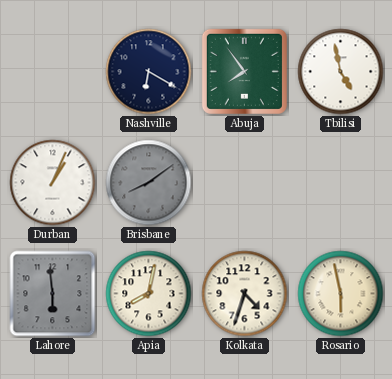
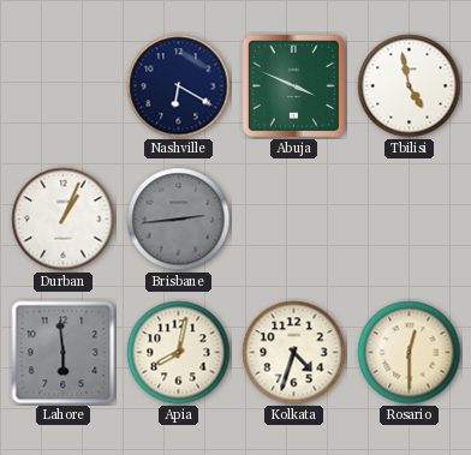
Abuja: 7:54 -> 3:49 (293, 85)
Brisbane: 8:09 -> 2:44 (179, 220)
Rosario: 5:58 -> 12:30 (410, 353)
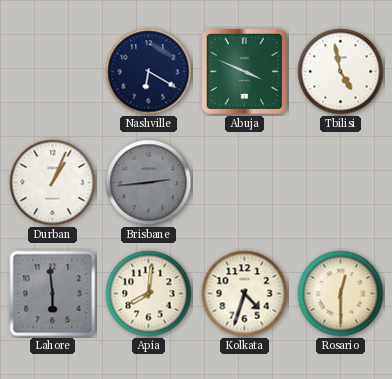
Apia: 8:02 -> 8:01 (149, 294)
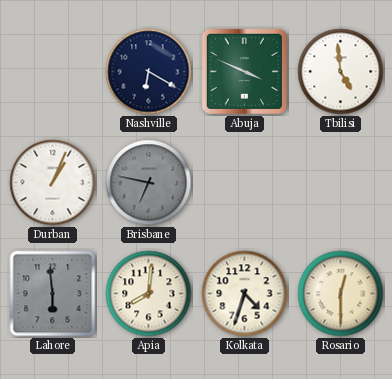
Tbilisi: 4:58 -> 4:59 (341, 72)
Brisbane: 2:44 -> 6:47 (149, 183)
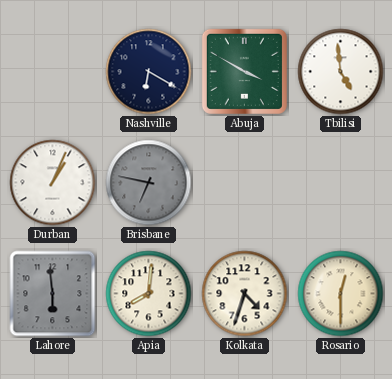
Abuja: 3:49 -> 3:50 (244, 71)
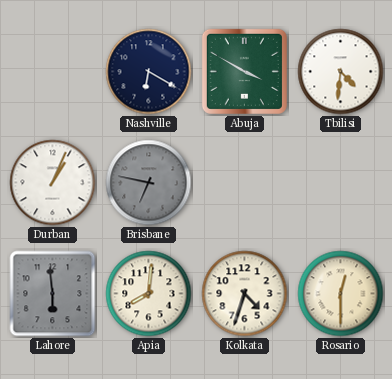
Tbilisi: 4:59 -> 4:31 (341, 72)
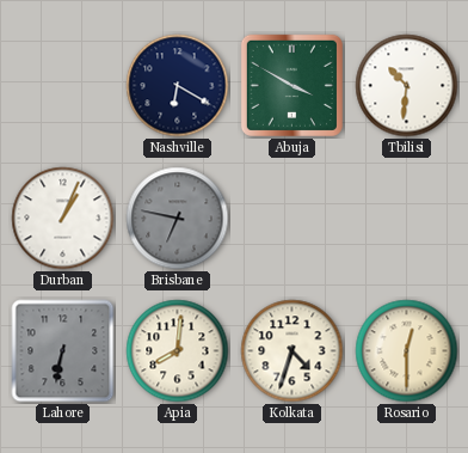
Tbilisi: 4:31 -> 10:31 (407, 86)
Lahore: 5:59 -> 6:32 (63, 351)
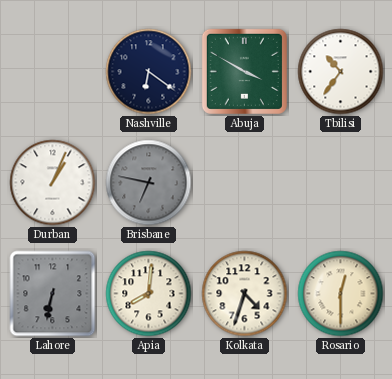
Nashville: 6:20 -> 6:21 (149, 72)
Tbilisi: 10:31 -> 10:36 (341, 72)
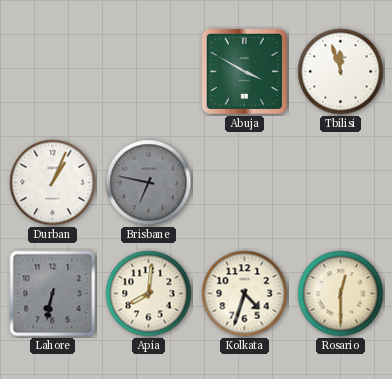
Nashville: 6:21 -> none (149, 72)
Tbilisi: 10:36 -> 11:57 (341, 72)
